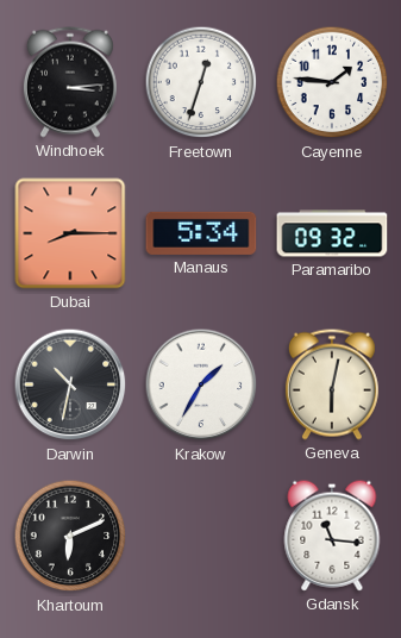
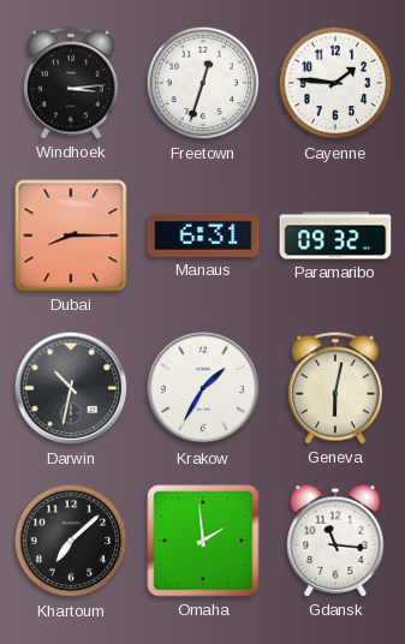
Manaus: 5:34 -> 6:31 (203, 235)
Khartoum: 6:11 -> 7:08 (71, 541)
Omaha: none -> 1:59 (203, 541)
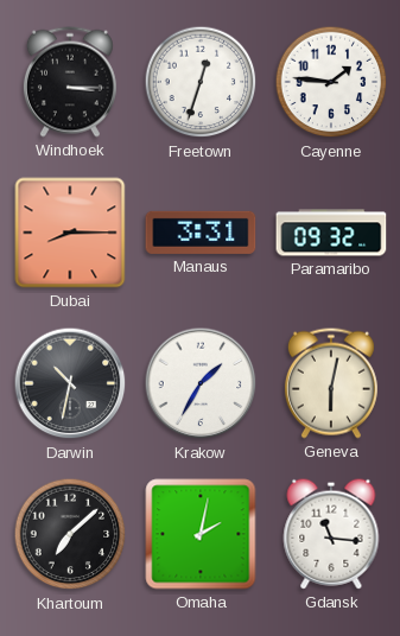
Windhoek: 3:14 -> 3:15 (70, 82)
Manaus: 6:31 -> 3:31 (201, 233)
Omaha: 1:59 -> 2:02 (201, 534)
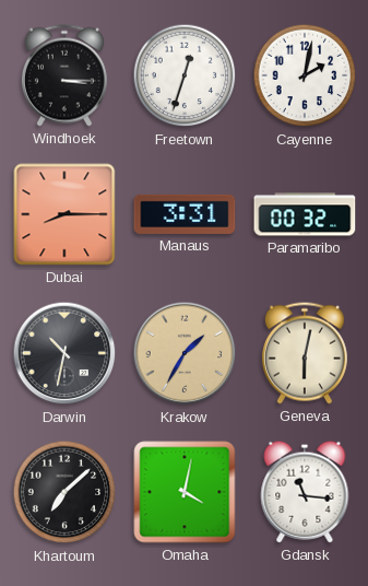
Cayenne: 1:46 -> 2:02 (305, 75)
Paramaribo: 09:32 -> 00:32 (305, 214)
Krakow dial: white -> champagne (185, 353)
Omaha: 2:02 -> 4:02 (185, 492)
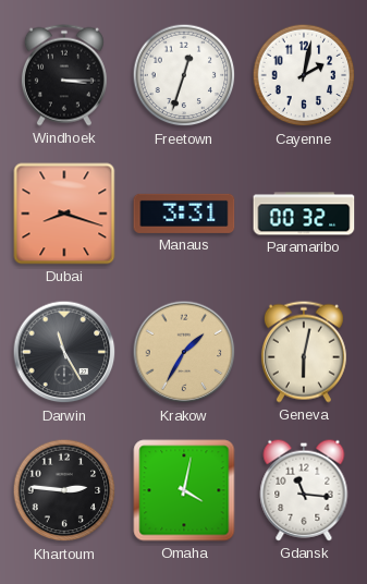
Dubai: 8:15 -> 8:18 (64, 214)
Darwin: 10:32 -> 11:25 (64, 352)
Khartoum: 7:08 -> 2:46 (64, 490)
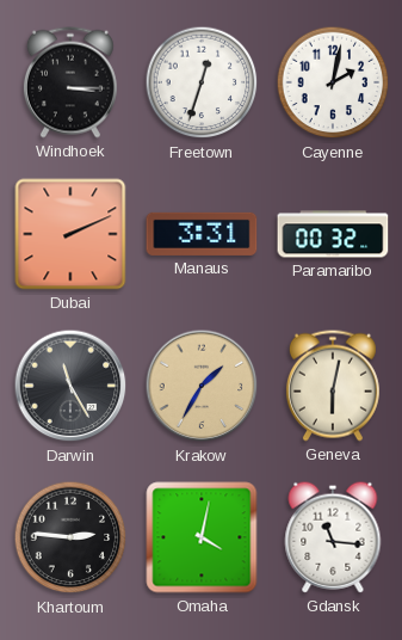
Dubai: 8:18 -> 2:11 (70, 234)
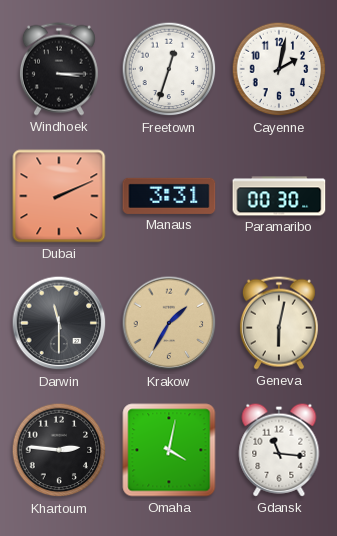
Paramaribo: 00:32 -> 00:30 (279, 196)
Darwin: 11:25 -> 11:30 (59, 323)
